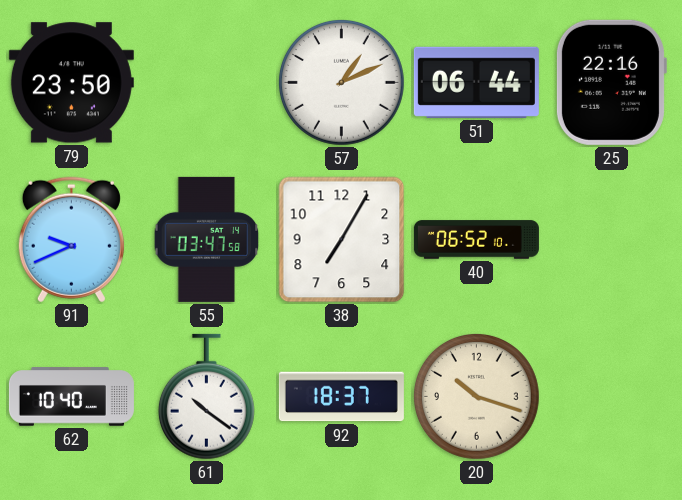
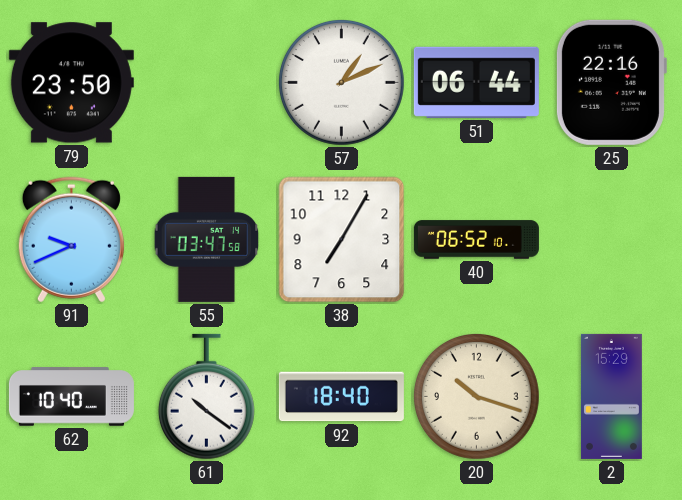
92: 18:37 -> 18:40 (341, 397)
2: none -> 15:29 (611, 396)
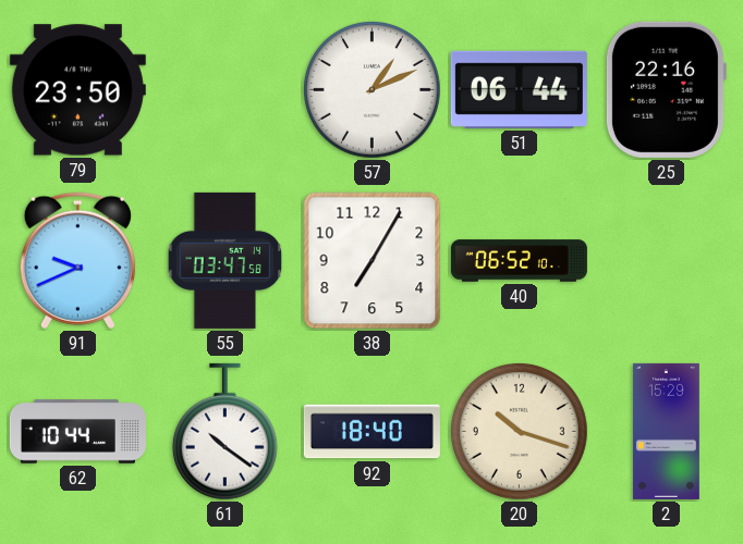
62: 10:40 -> 10:44 (77, 432)
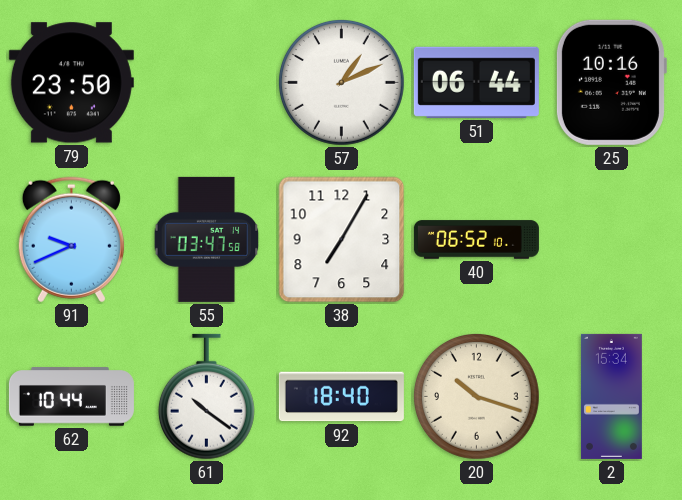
25: 22:16 -> 10:16 (611, 82)
2: 15:29 -> 15:34 (611, 396)
